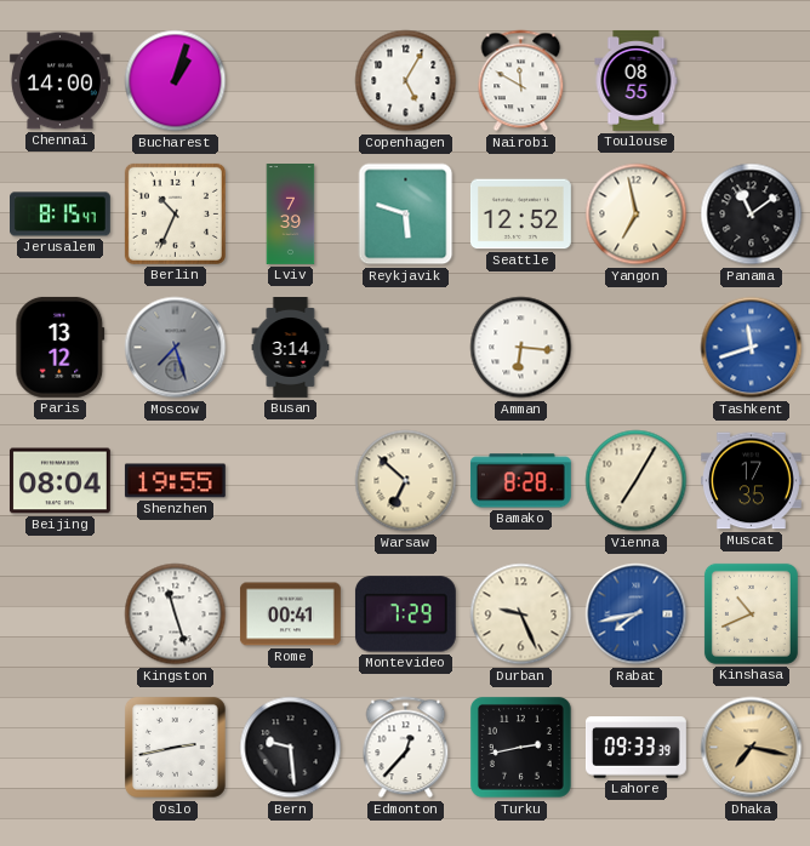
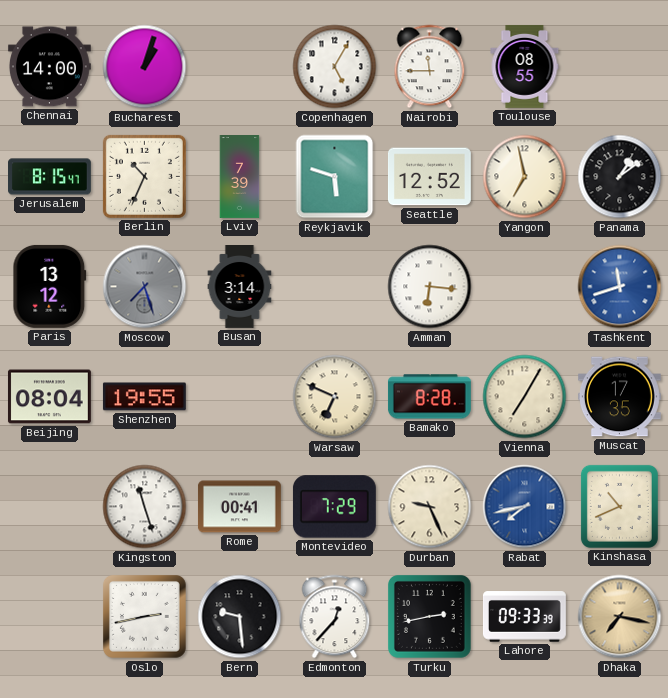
Nairobi: 11:50 -> 11:45 (430, 67)
Panama: 11:09 -> 1:09 (620, 177)
Warsaw: 6:52 -> 6:49 (335, 397)
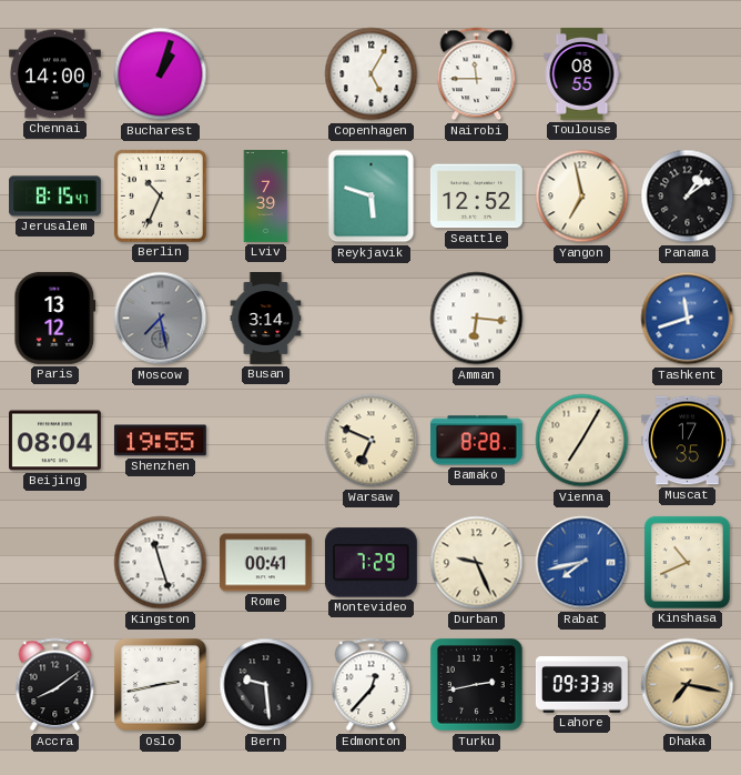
Moscow: 7:27 -> 7:28 (161, 319)
Accra: none -> 8:09 (55, 685)
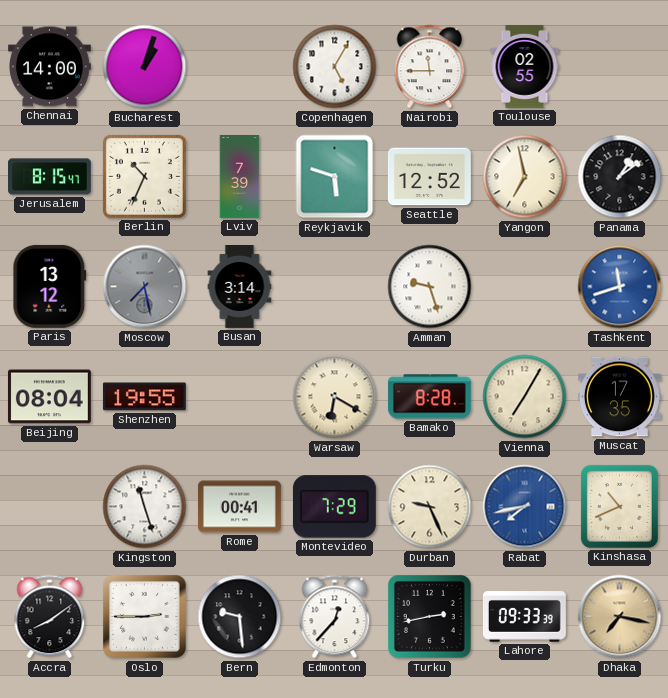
Toulouse: 08:55 -> 02:55 (525, 66)
Amman: 6:16 -> 9:27 (430, 287)
Warsaw: 6:49 -> 6:20 (335, 397)
Oslo: 2:43 -> 2:45 (144, 616)
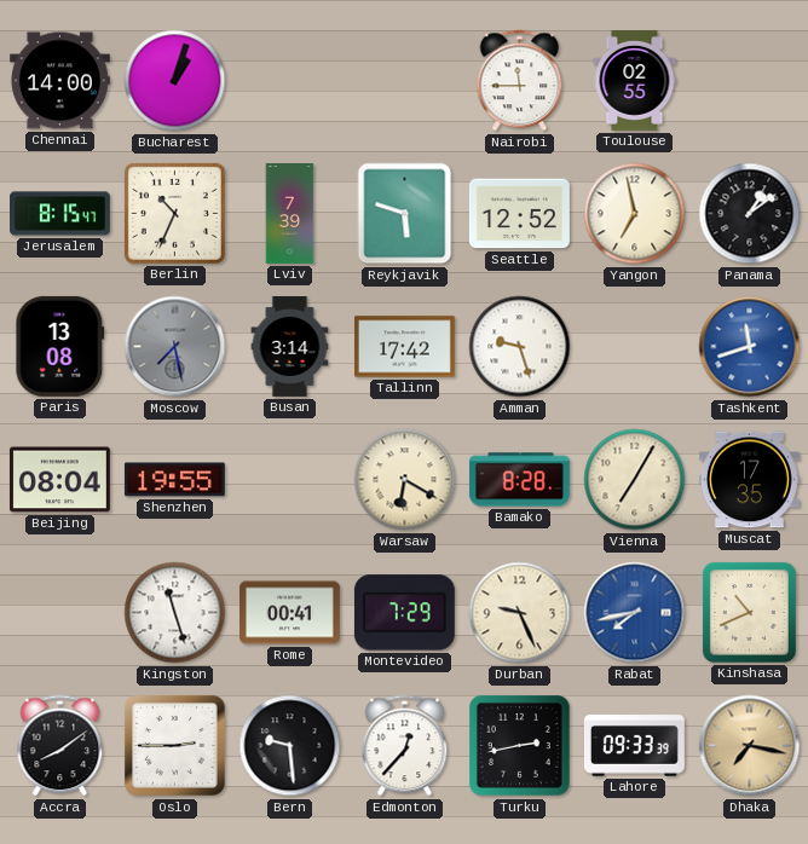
Copenhagen: 5:05 -> none (335, 67)
Paris: 13:12 -> 13:08 (60, 346)
Tallinn: none -> 17:42 (404, 347)
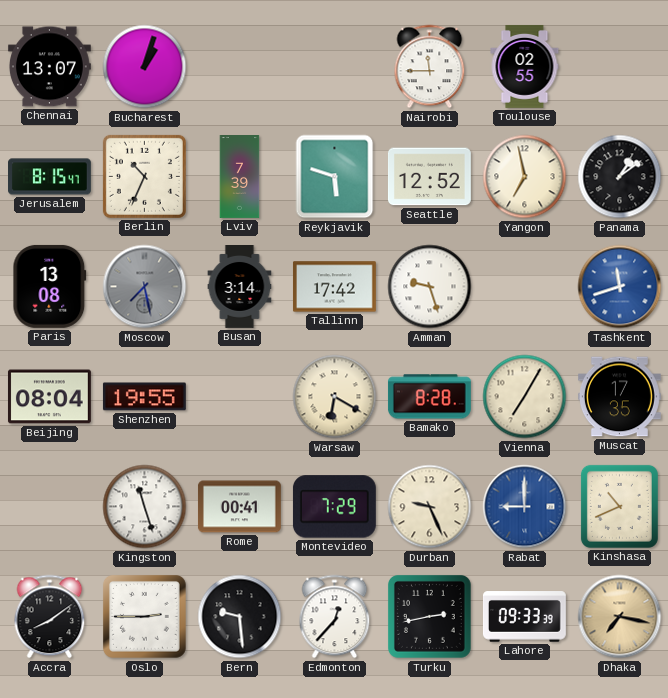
Chennai: 14:00 -> 13:07 (49, 67)
Rabat: 7:43 -> 9:00 (525, 507)
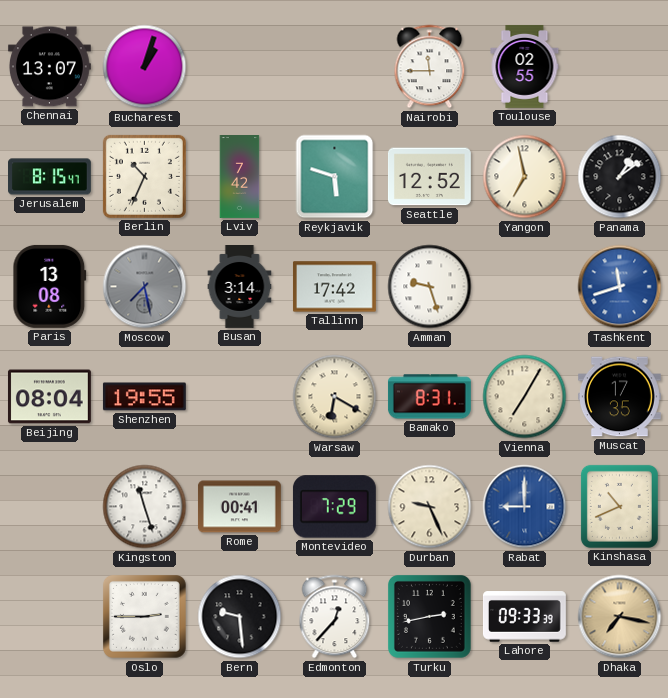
Lviv: 7:39 -> 7:42 (240, 177)
Bamako: 8:28 -> 8:31 (429, 397)
Accra: 8:09 -> none (50, 617)
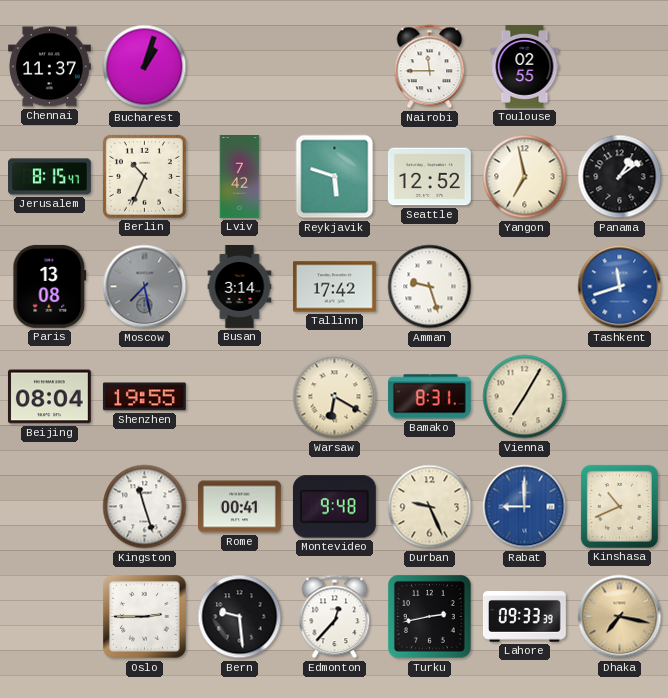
Chennai: 13:07 -> 11:37 (49, 67)
Muscat: 17:35 -> none (619, 397)
Montevideo: 7:29 -> 9:48 (334, 507)
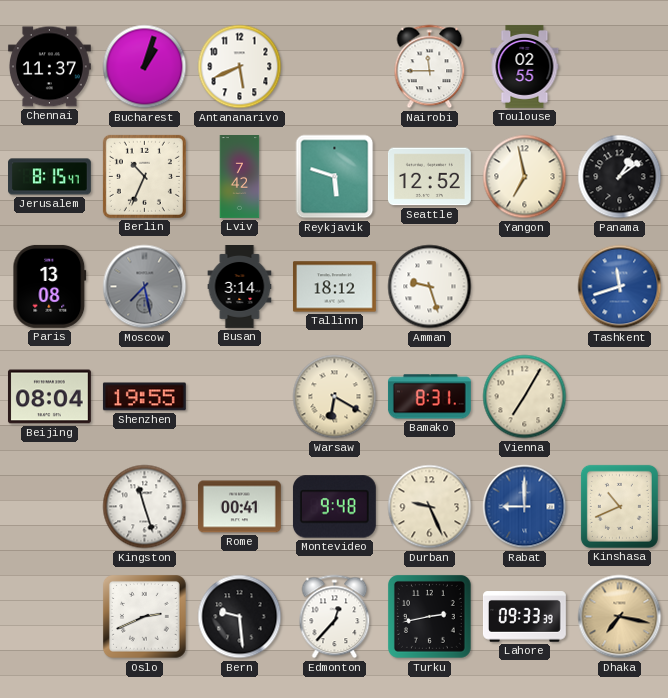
Antananarivo: none -> 5:41 (240, 67)
Tallinn: 17:42 -> 18:12 (334, 287)
Oslo: 2:45 -> 2:41 (144, 616)
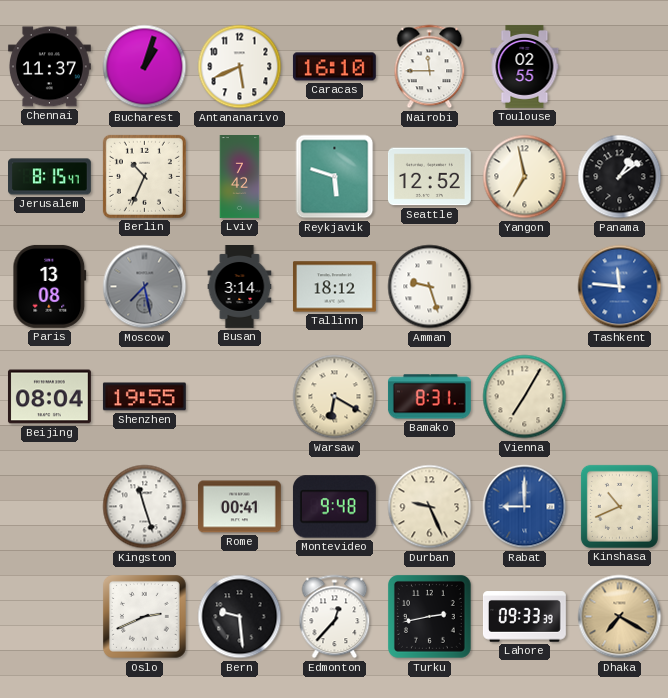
Caracas: none -> 16:10 (334, 67)
Tashkent: 11:42 -> 11:46 (620, 287)
Dhaka: 7:17 -> 7:20 (620, 617)
